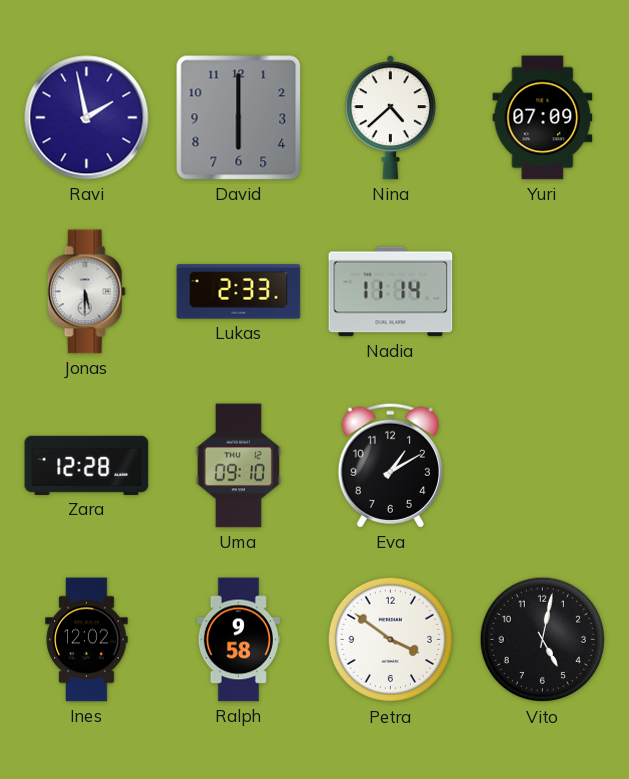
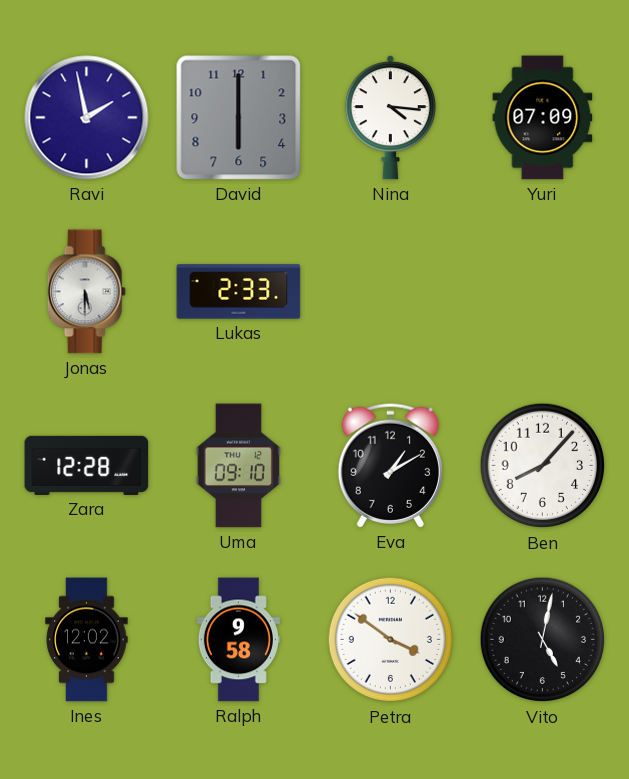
Nina: 4:38 -> 4:16 (390, 118)
Nadia: 11:14 -> none (391, 292)
Ben: none -> 8:07 (543, 466)
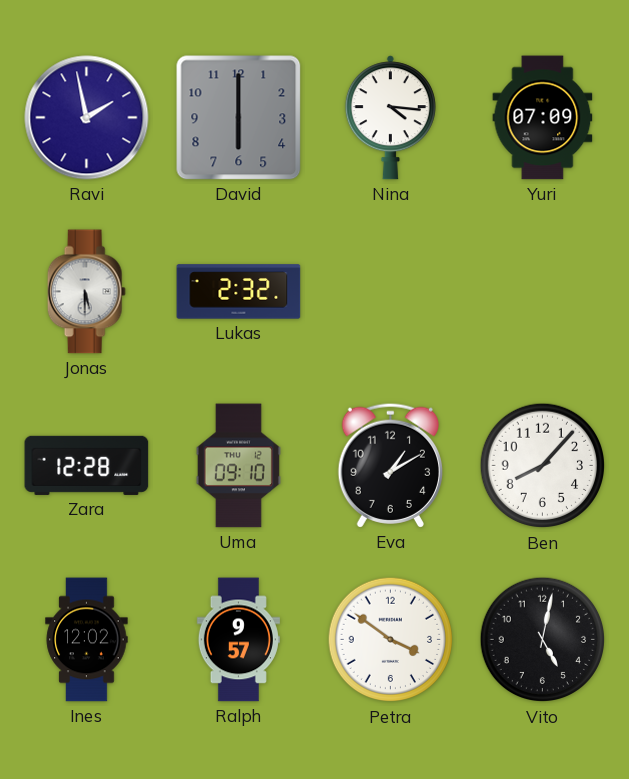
Lukas: 2:33 -> 2:32 (239, 292)
Ralph: 9:58 -> 9:57 (238, 640)
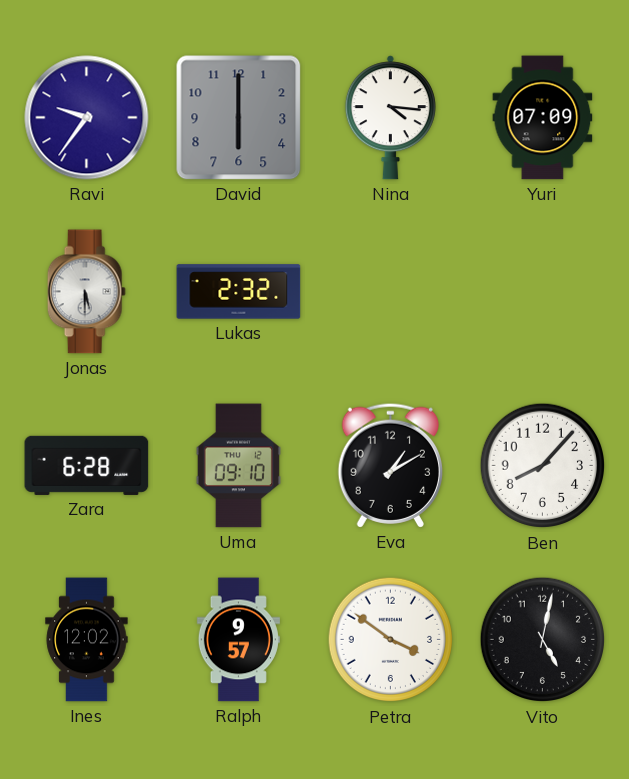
Ravi: 1:58 -> 9:36 (87, 118)
Zara: 12:28 -> 6:28 (87, 465)
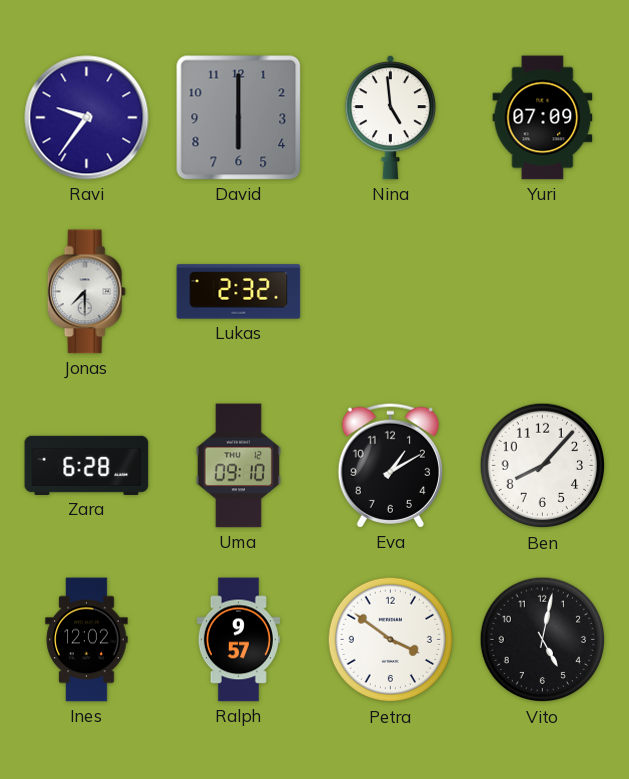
Nina: 4:16 -> 4:59 (390, 118)
Jonas: 5:30 -> 7:30 (86, 292)
